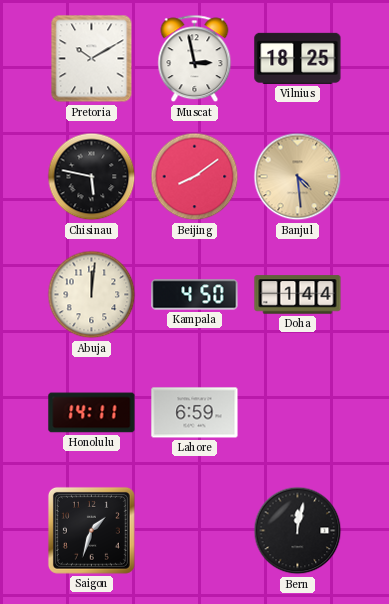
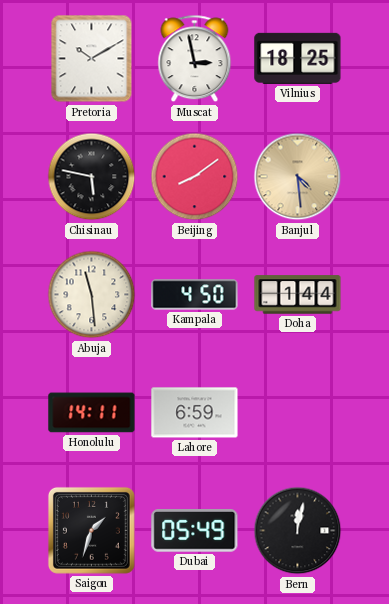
Abuja: 12:01 -> 11:29 (92, 295)
Dubai: none -> 05:49 (195, 531)
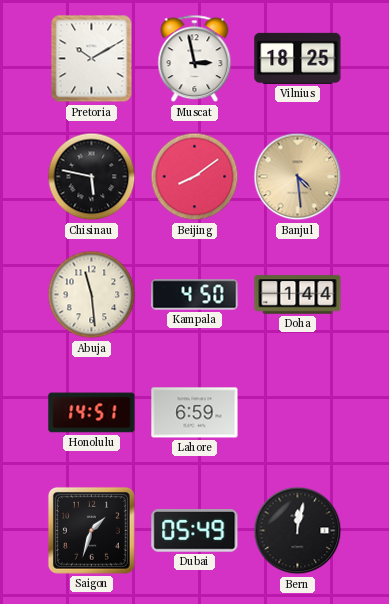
Honolulu: 14:11 -> 14:51 (92, 413)
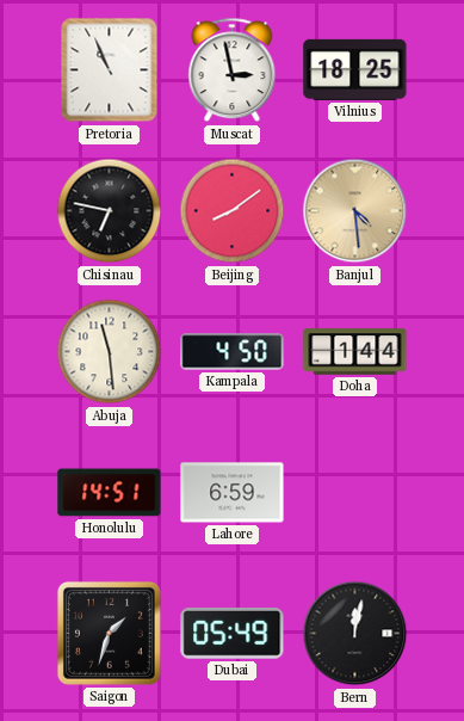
Pretoria: 10:10 -> 10:56 (110, 70)
Chisinau: 5:47 -> 6:47 (110, 211)
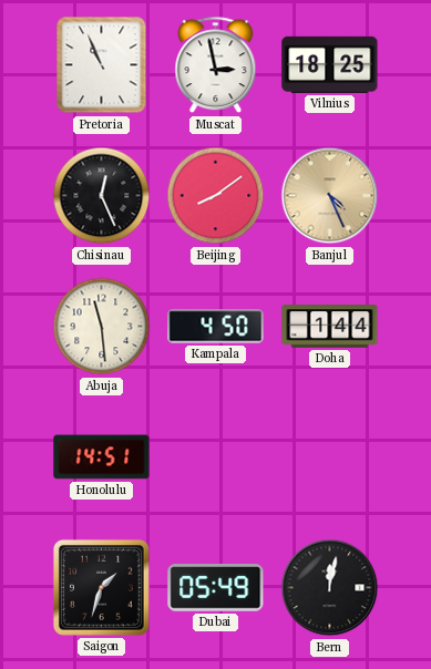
Chisinau: 6:47 -> 12:26 (102, 196)
Banjul: 4:29 -> 4:26 (330, 196)
Lahore: 6:59 -> none (233, 493)
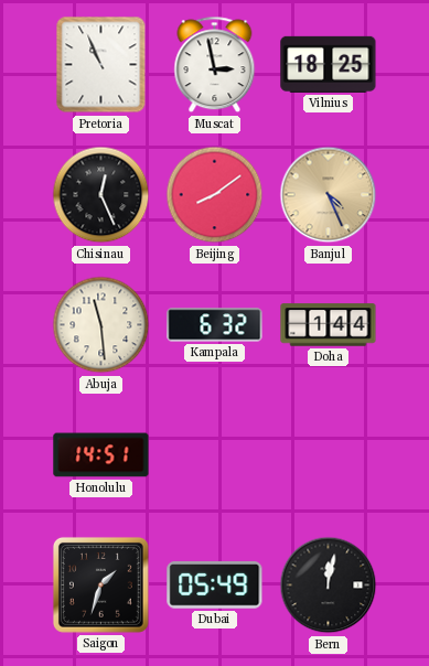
Kampala: 4:50 -> 6:32 (215, 325)
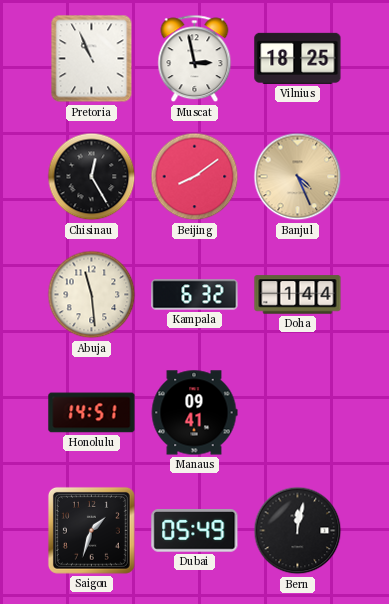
Chisinau: 12:26 -> 12:25 (92, 177)
Manaus: none -> 09:41 (194, 413)
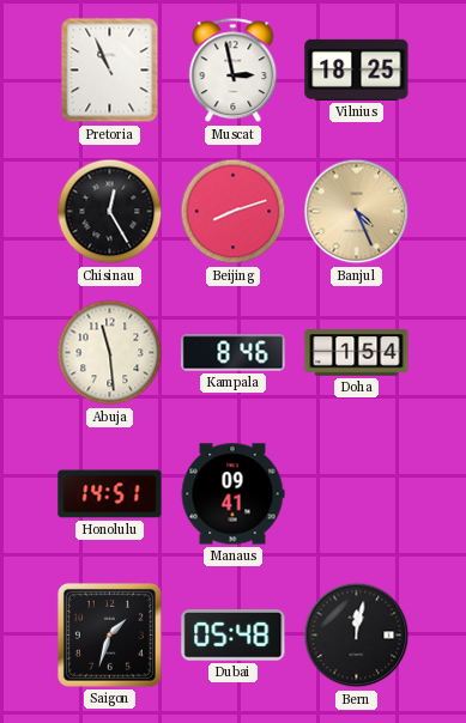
Beijing: 8:09 -> 8:12 (234, 212)
Kampala: 6:32 -> 8:46 (234, 353)
Doha: 1:44 -> 1:54 (357, 353)
Dubai: 05:49 -> 05:48 (234, 636)
